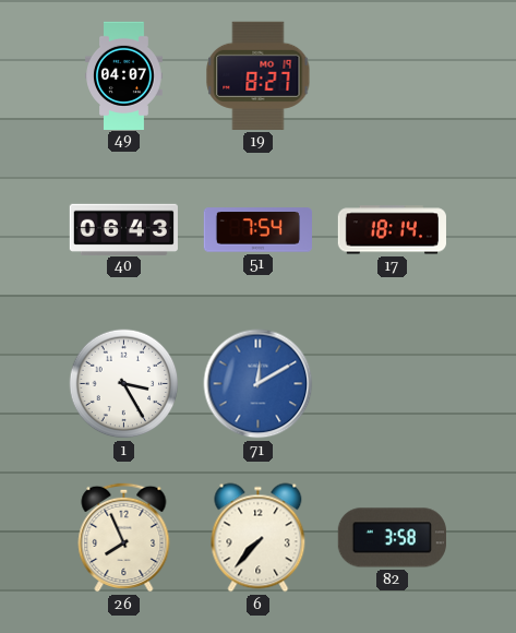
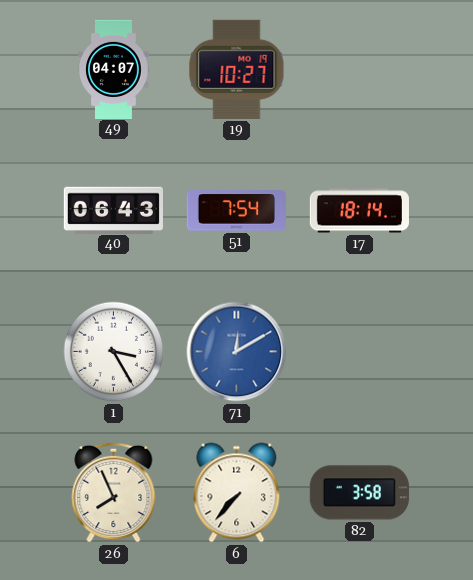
19: 8:27 -> 10:27 (237, 69)
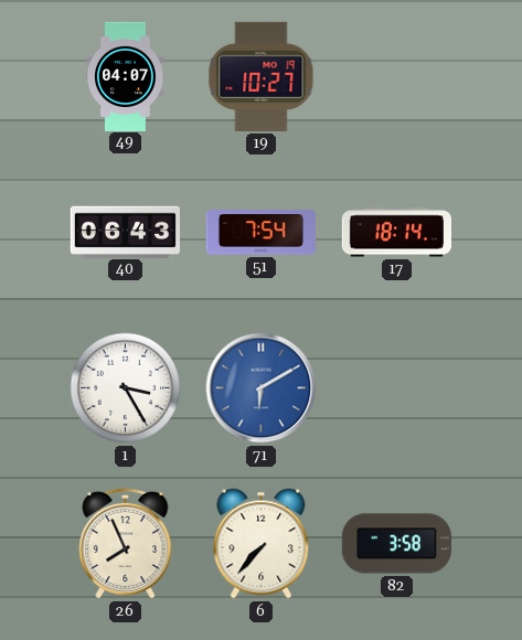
71: 12:10 -> 6:10 (262, 388)
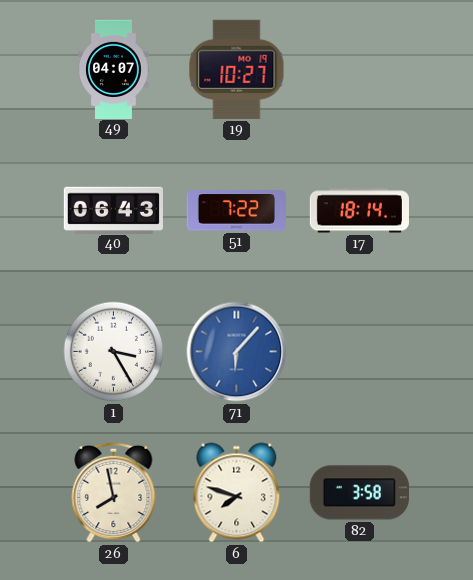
51: 7:54 -> 7:22 (236, 211)
71: 6:10 -> 6:07 (237, 352)
26: 7:56 -> 7:58 (114, 492)
6: 7:37 -> 7:48 (237, 493)
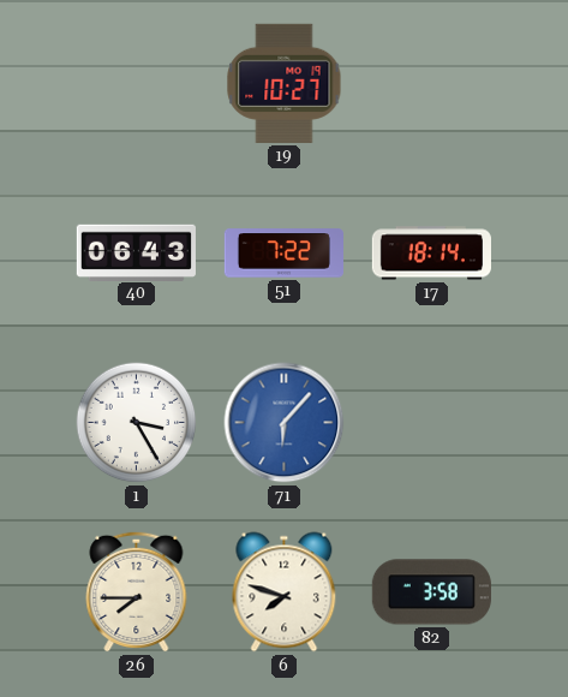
49: 04:07 -> none (114, 69)
26: 7:58 -> 7:45 (137, 591)
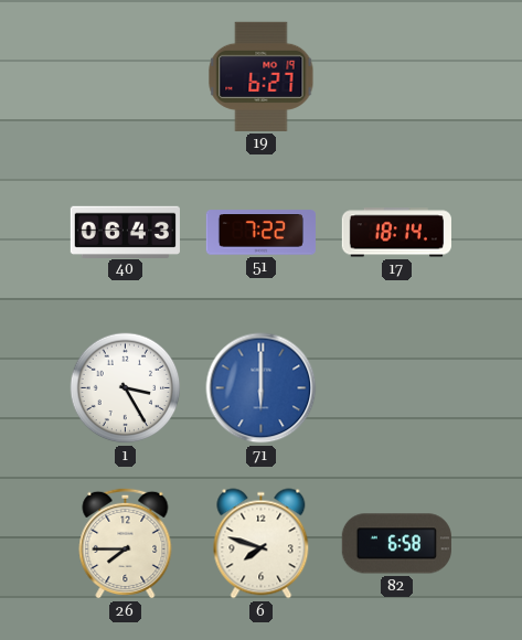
19: 10:27 -> 6:27 (262, 76)
71: 6:07 -> 6:00 (262, 388)
82: 3:58 -> 6:58 (396, 544)
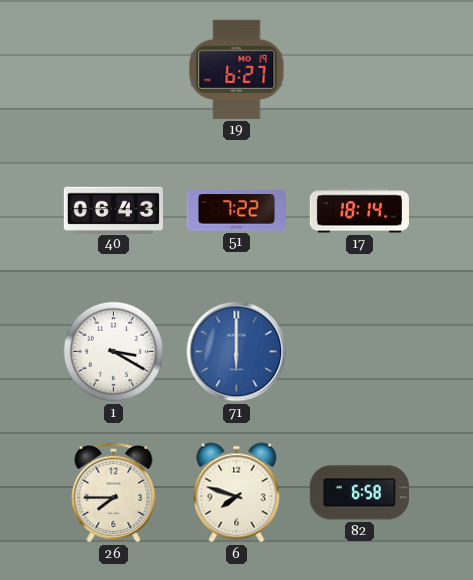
1: 3:25 -> 3:20 (114, 352)
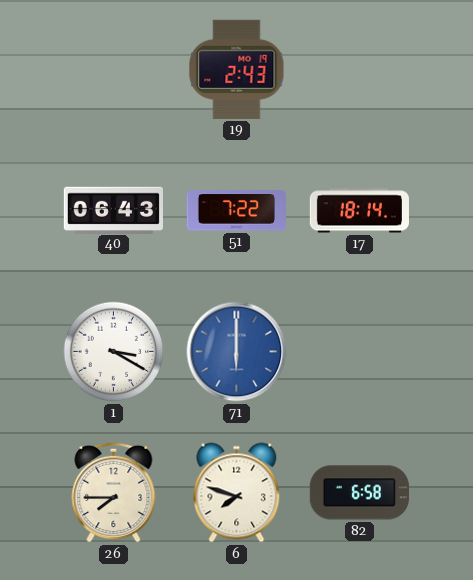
19: 6:27 -> 2:43 (237, 69)
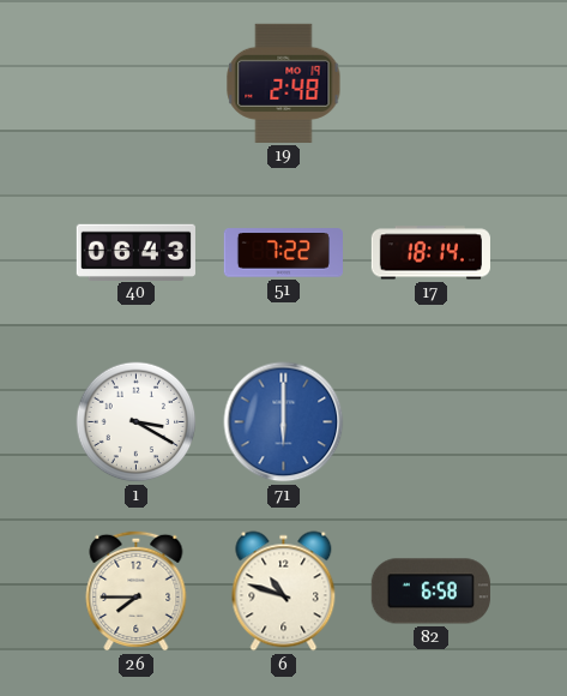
19: 2:43 -> 2:48 (284, 83)
6: 7:48 -> 10:48 (284, 592)
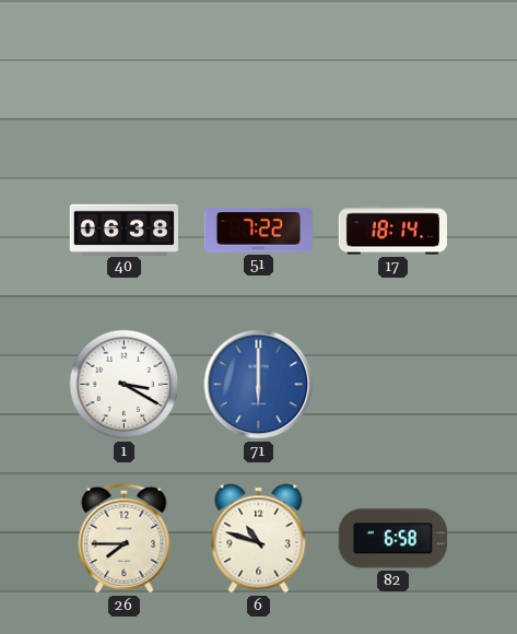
19: 2:48 -> none (284, 83)
40: 06:43 -> 06:38 (124, 230)
